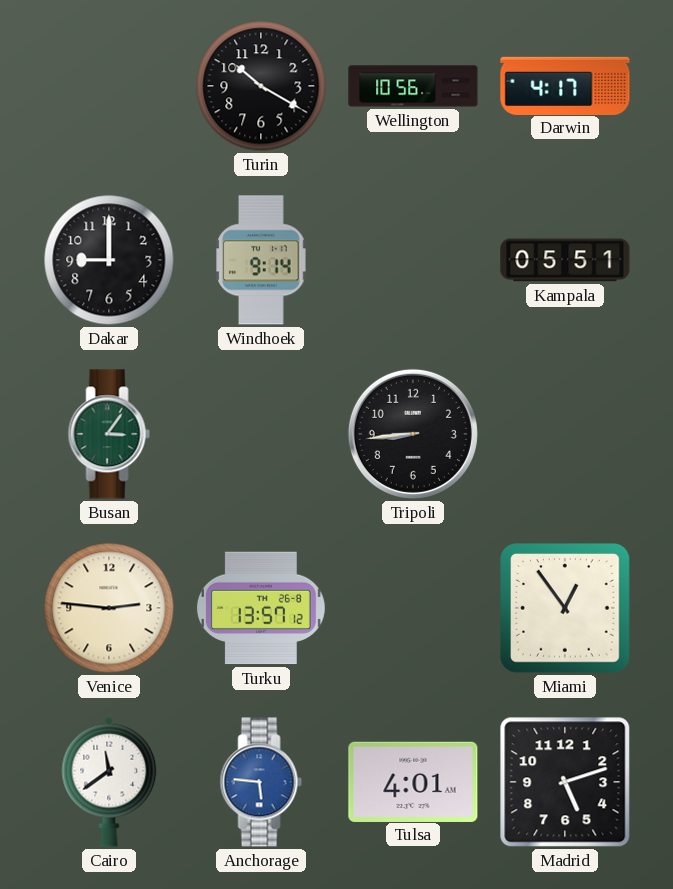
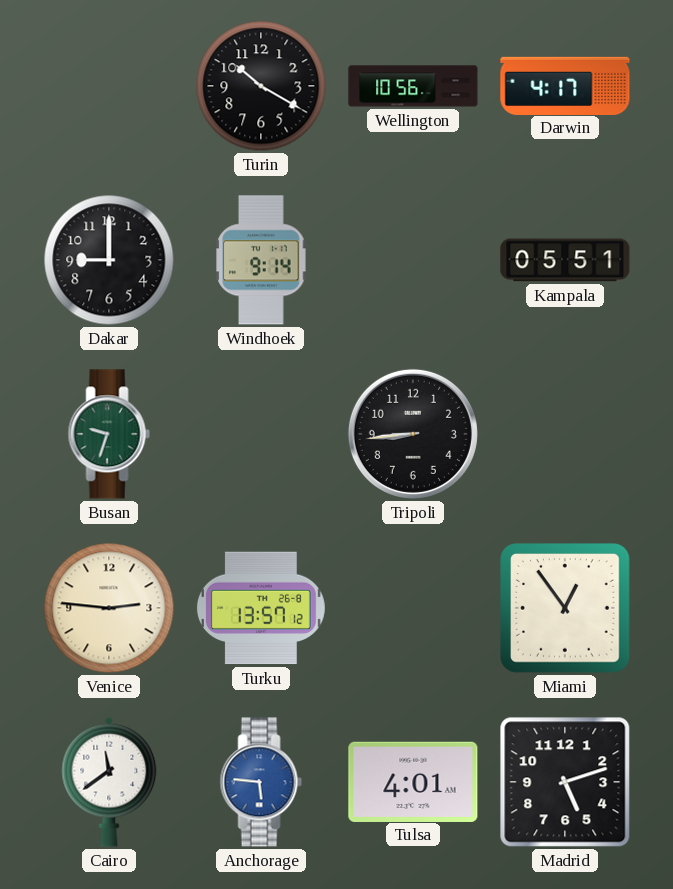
Busan: 3:06 -> 9:33 (109, 434)
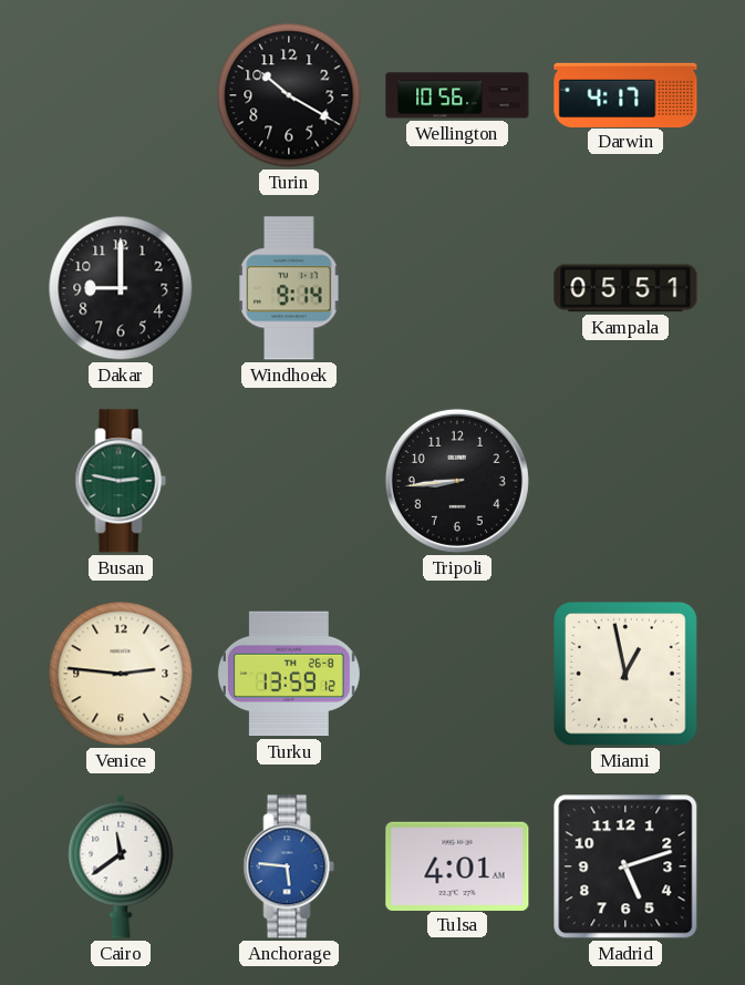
Busan: 9:33 -> 2:47 (121, 481)
Turku: 13:57 -> 13:59 (289, 674)
Miami: 12:54 -> 12:58 (625, 674)
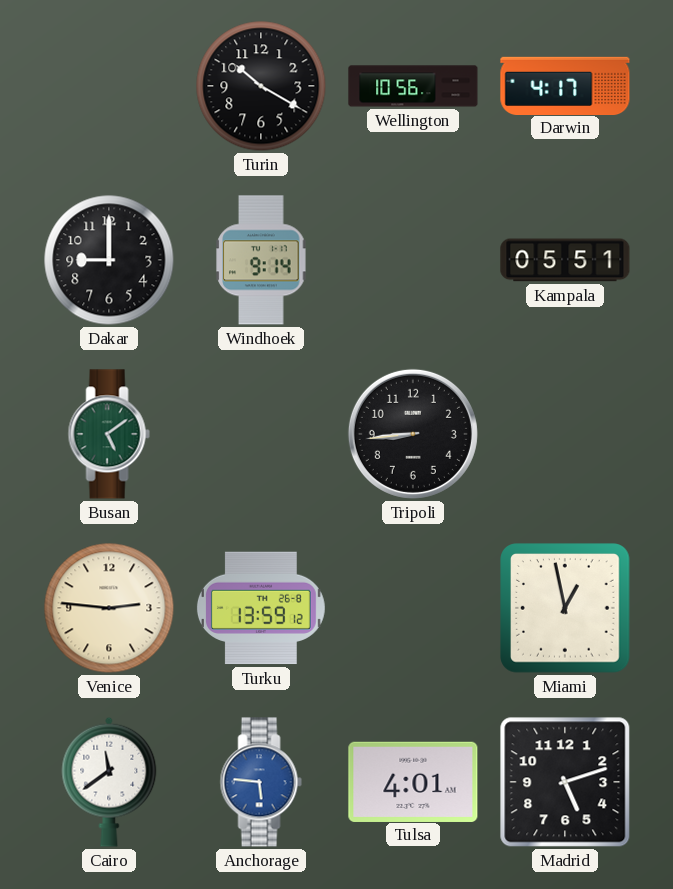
Busan: 2:47 -> 5:09 (109, 434)
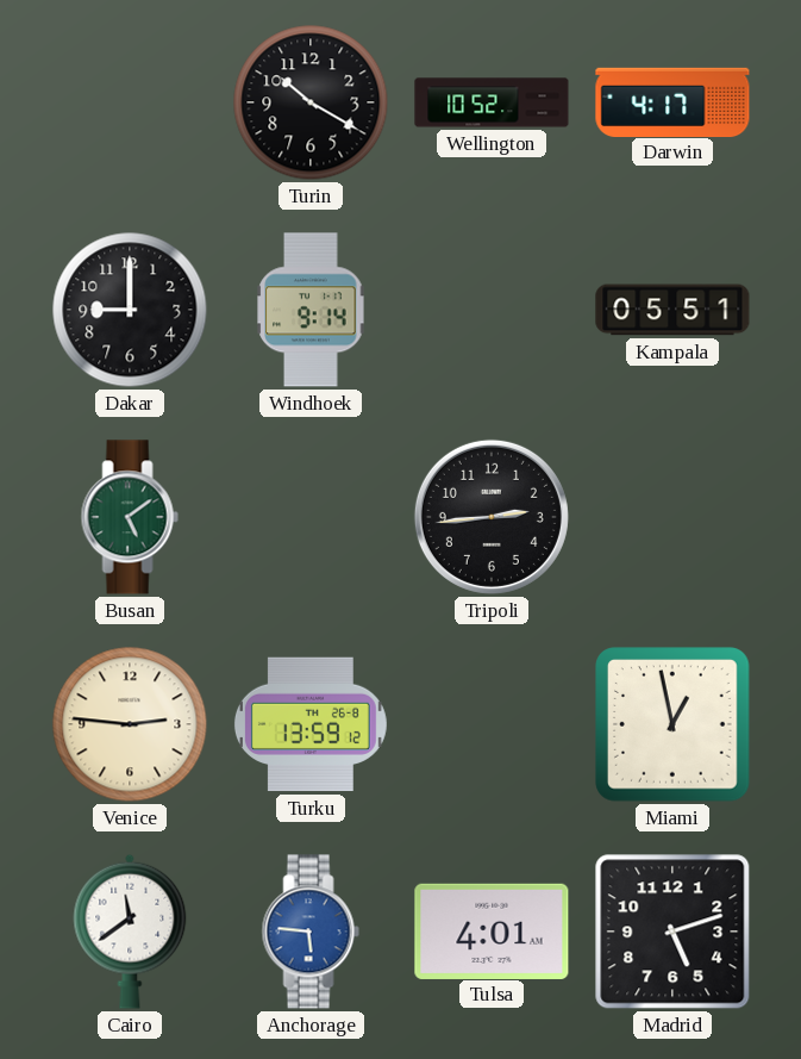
Wellington: 10:56 -> 10:52 (492, 102)
Tripoli: 8:44 -> 2:44 (492, 517)
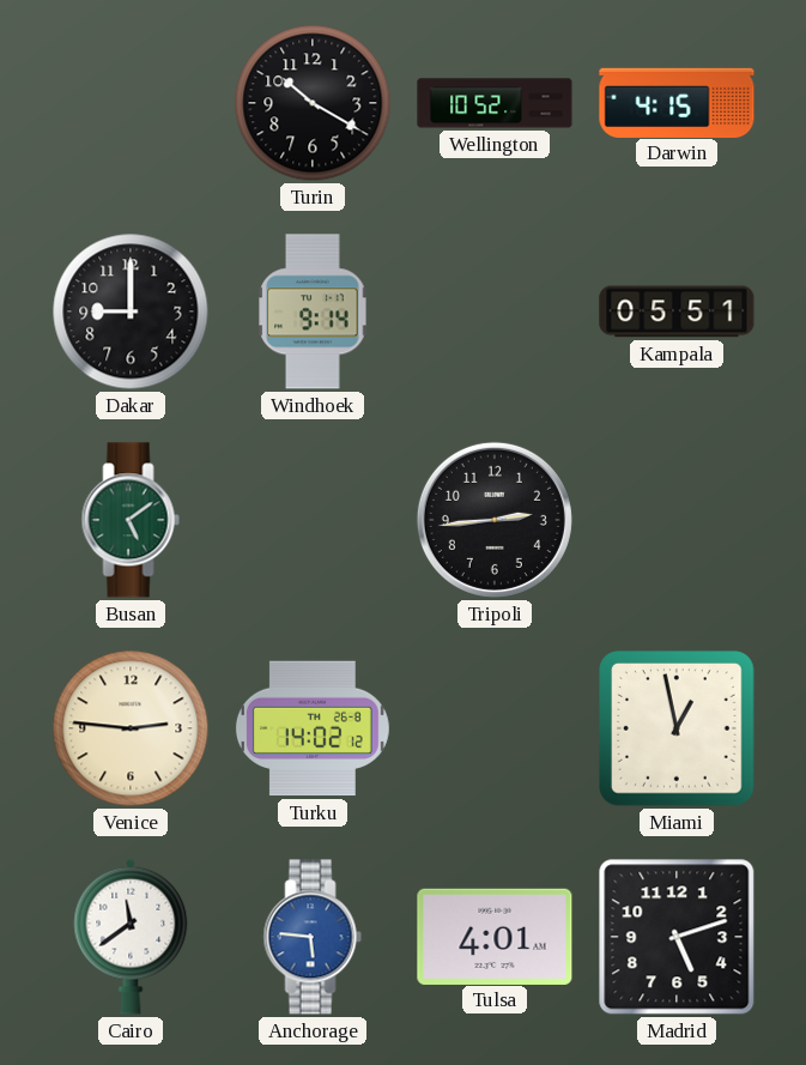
Darwin: 4:17 -> 4:15 (677, 102)
Turku: 13:59 -> 14:02 (313, 728)
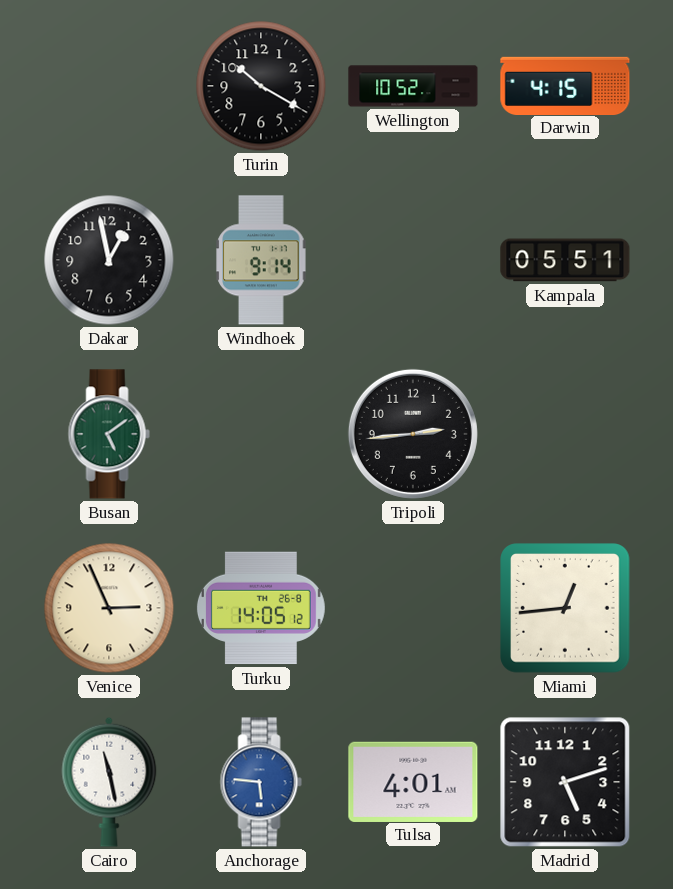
Dakar: 9:00 -> 12:58 (109, 260)
Venice: 2:46 -> 2:56 (109, 608)
Turku: 14:02 -> 14:05 (261, 608)
Miami: 12:58 -> 12:44 (565, 608)
Cairo: 11:39 -> 11:28 (109, 782)
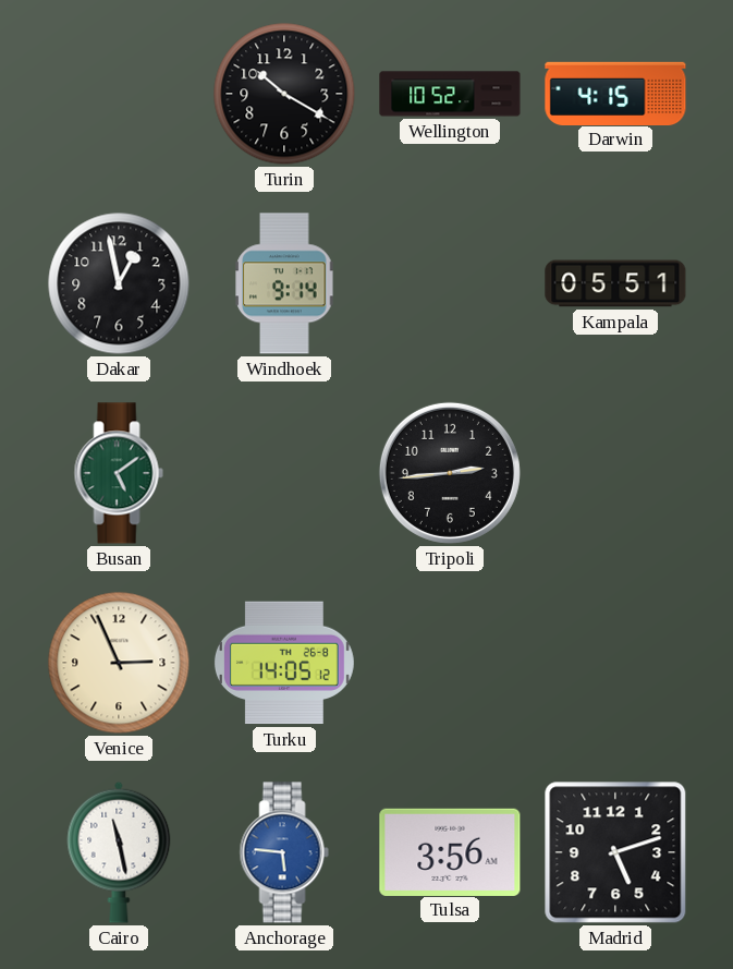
Miami: 12:44 -> none (565, 608)
Tulsa: 4:01 -> 3:56 (450, 851)
